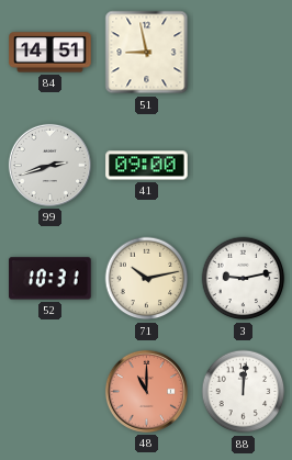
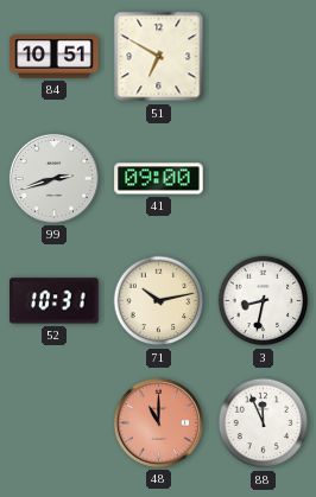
84: 14:51 -> 10:51 (55, 57)
51: 8:58 -> 6:50 (159, 57)
3: 9:13 -> 8:32 (264, 301)
88: 12:01 -> 11:56 (264, 423)
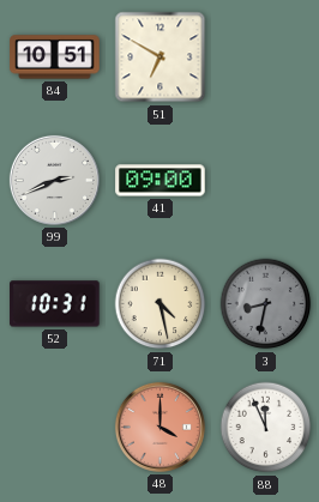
99: 2:42 -> 2:41 (54, 180)
71: 10:13 -> 4:28 (161, 304)
3 dial: white -> grey (266, 304)
48: 11:00 -> 4:00 (159, 427)
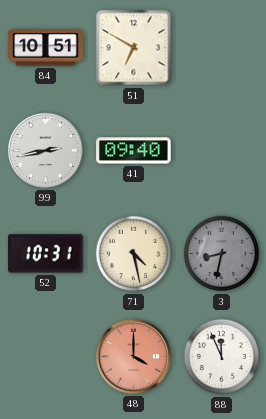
99: 2:41 -> 2:43 (45, 150)
41: 09:00 -> 09:40 (134, 151)
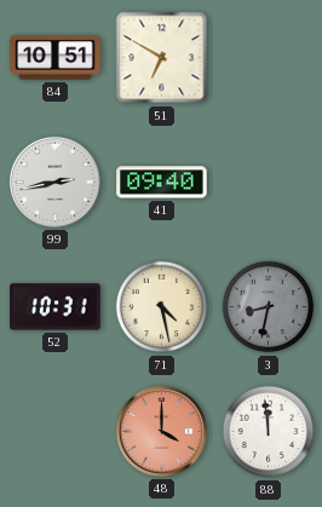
88: 11:56 -> 11:59 (269, 432)
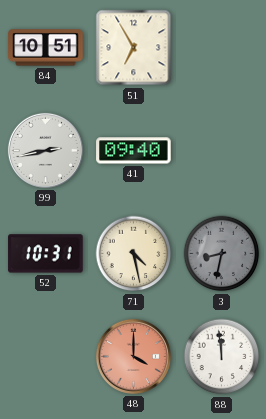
51: 6:50 -> 6:55 (134, 48)
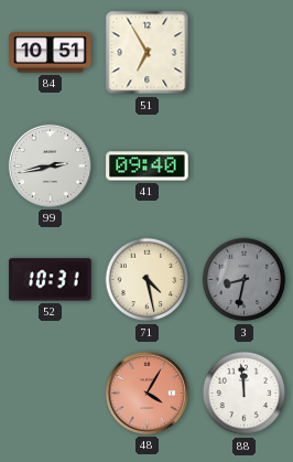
48: 4:00 -> 4:05 (146, 393)
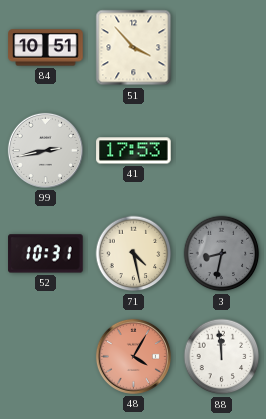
51: 6:55 -> 3:53 (134, 48)
41: 09:40 -> 17:53 (134, 151)
